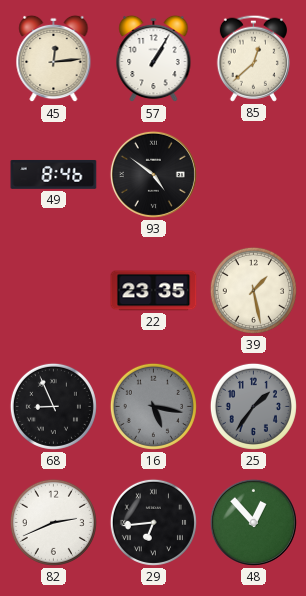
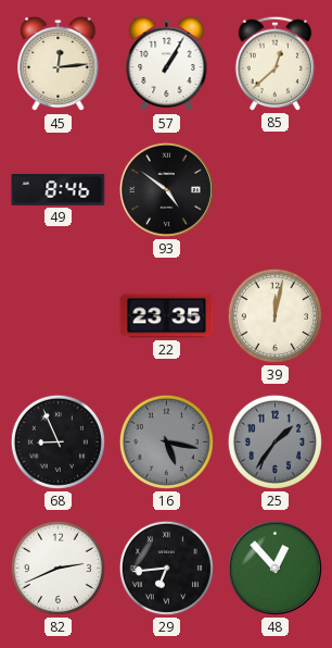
39: 1:28 -> 12:02 (274, 315)
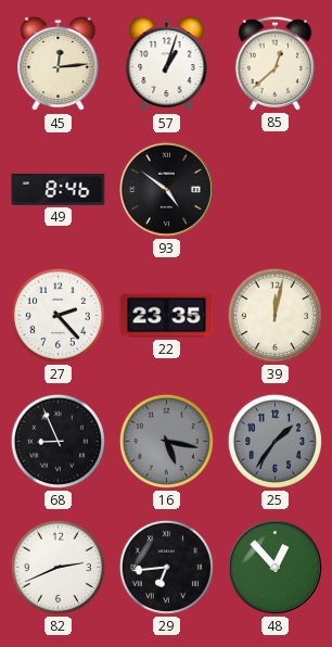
57: 1:05 -> 1:03 (167, 64)
27: none -> 2:23 (58, 315)
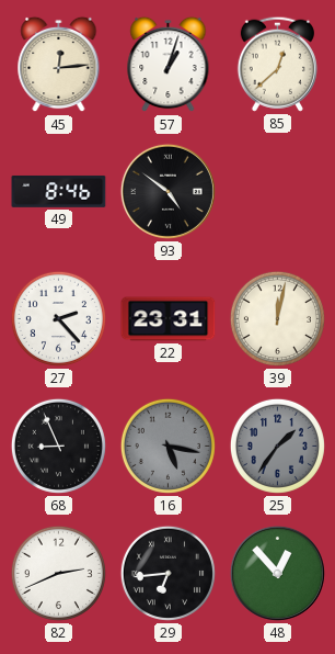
22: 23:35 -> 23:31 (169, 319)
